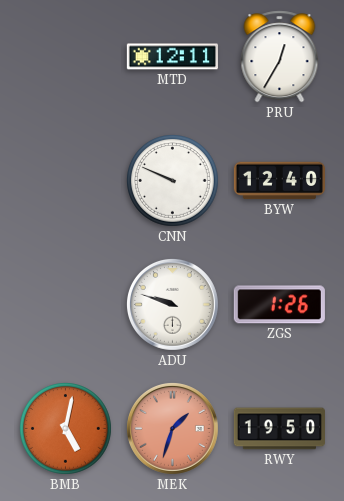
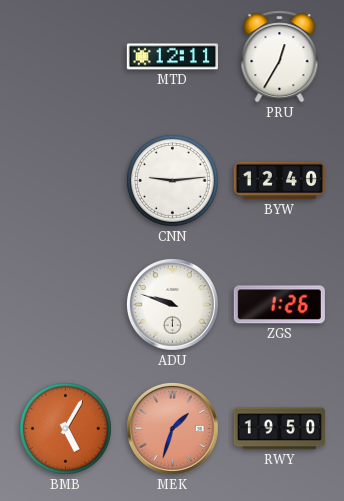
CNN: 9:49 -> 9:14 (173, 181)
BMB: 5:02 -> 5:05 (66, 429)
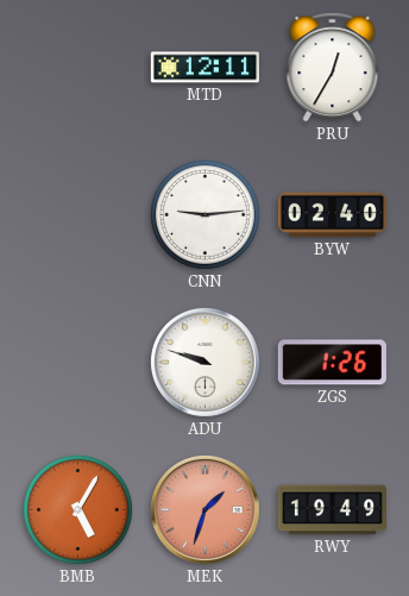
BYW: 12:40 -> 02:40 (332, 215)
RWY: 19:50 -> 19:49 (332, 510)
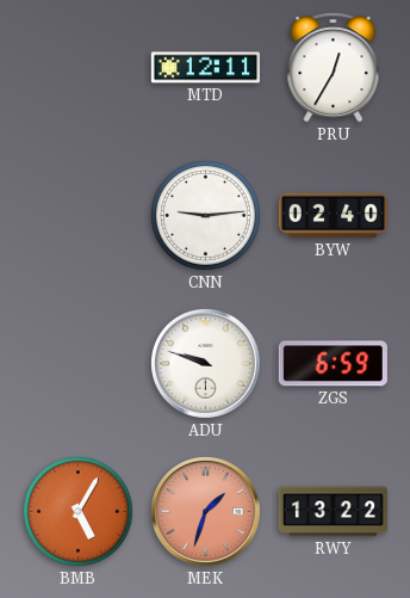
ZGS: 1:26 -> 6:59 (333, 364)
RWY: 19:49 -> 13:22 (333, 512)
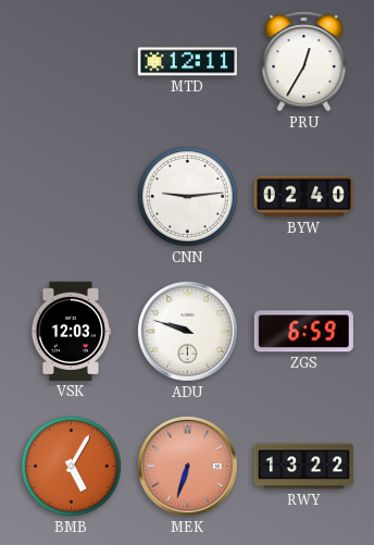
VSK: none -> 12:03 (70, 331)
MEK: 1:33 -> 6:33 (187, 466)
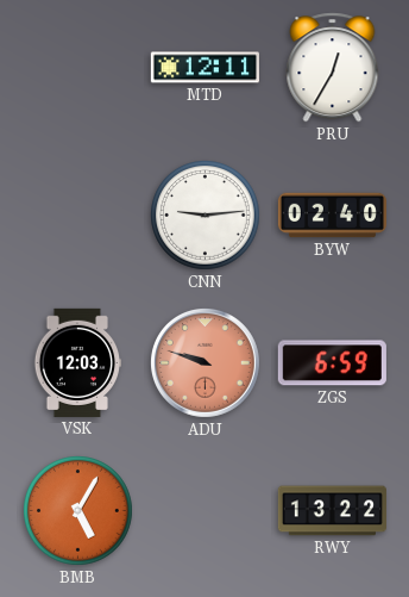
ADU dial: white -> salmon (204, 362)
MEK: 6:33 -> none (187, 466)
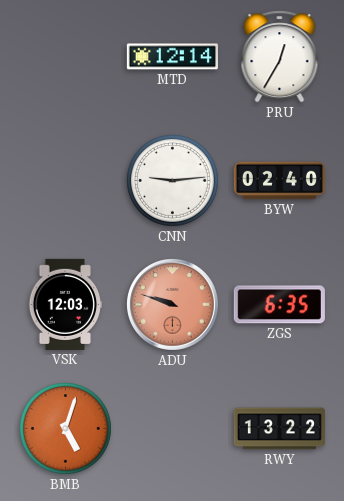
MTD: 12:11 -> 12:14 (172, 57)
ZGS: 6:59 -> 6:35 (279, 305)
BMB: 5:05 -> 5:03 (66, 429)
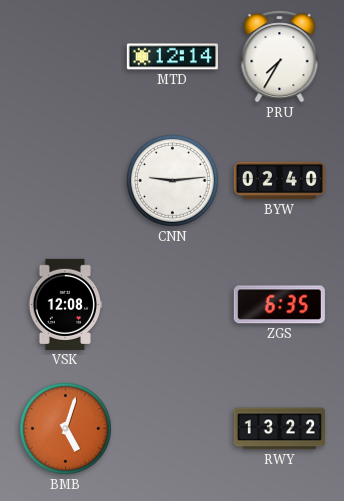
PRU: 12:35 -> 7:35 (280, 57)
VSK: 12:03 -> 12:08 (64, 304)
ADU: 9:48 -> none (172, 304)
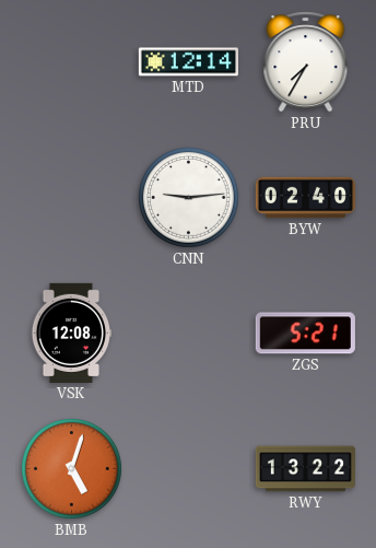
ZGS: 6:35 -> 5:21 (305, 334)
